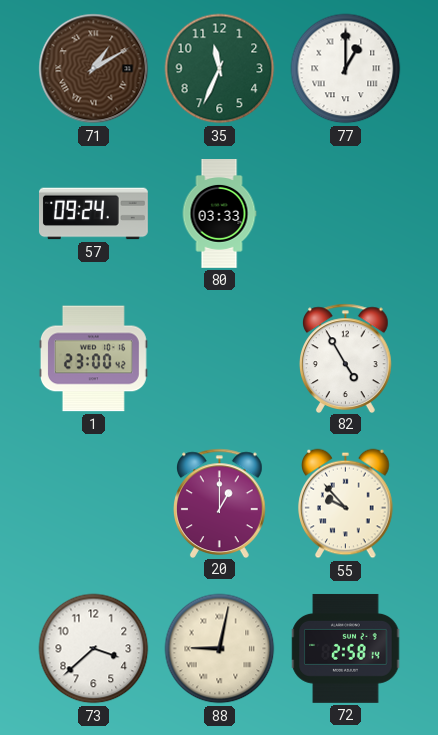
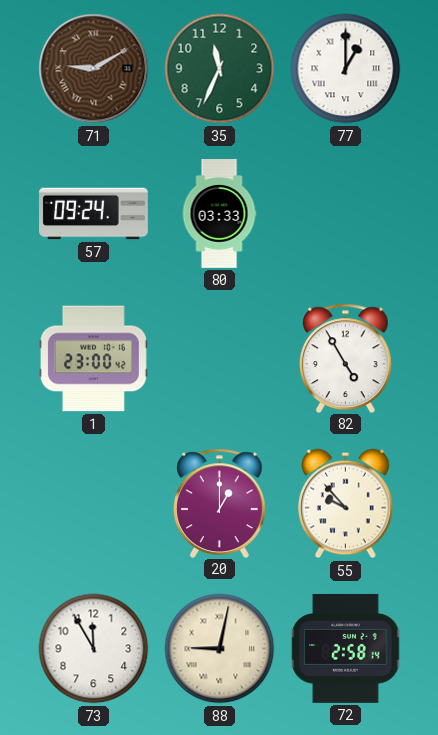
71: 1:10 -> 9:10 (94, 69)
73: 3:38 -> 11:55 (94, 649)
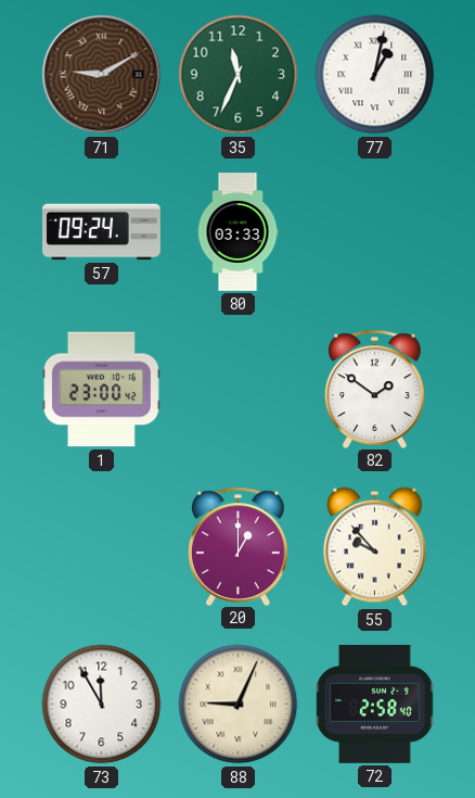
77: 1:00 -> 1:02 (375, 75)
82: 4:55 -> 1:51 (375, 389)
88: 9:02 -> 9:04 (239, 705)
72: 2:58:14 -> 2:58:40 (375, 704)
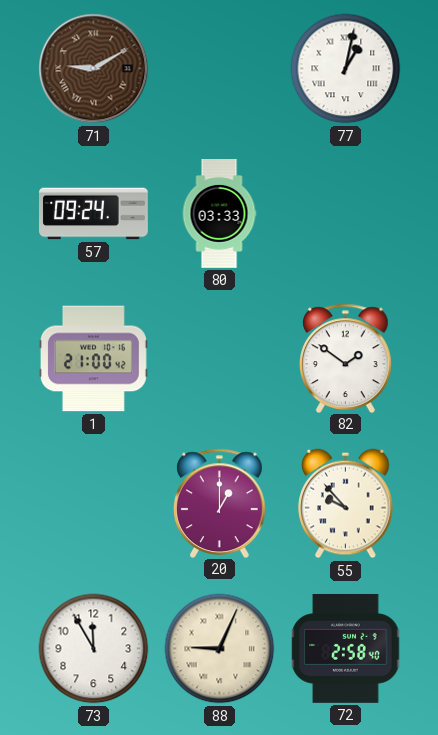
35: 11:34 -> none (239, 75)
1: 23:00 -> 21:00 (94, 359)
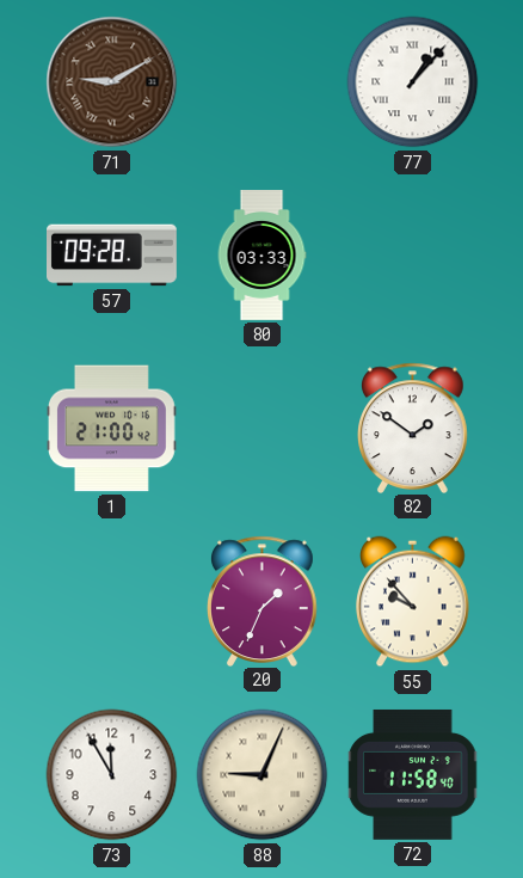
77: 1:02 -> 1:07 (413, 82)
57: 09:24 -> 09:28 (112, 256)
20: 1:00 -> 1:34 (263, 601)
72: 2:58 -> 11:58 (413, 774)
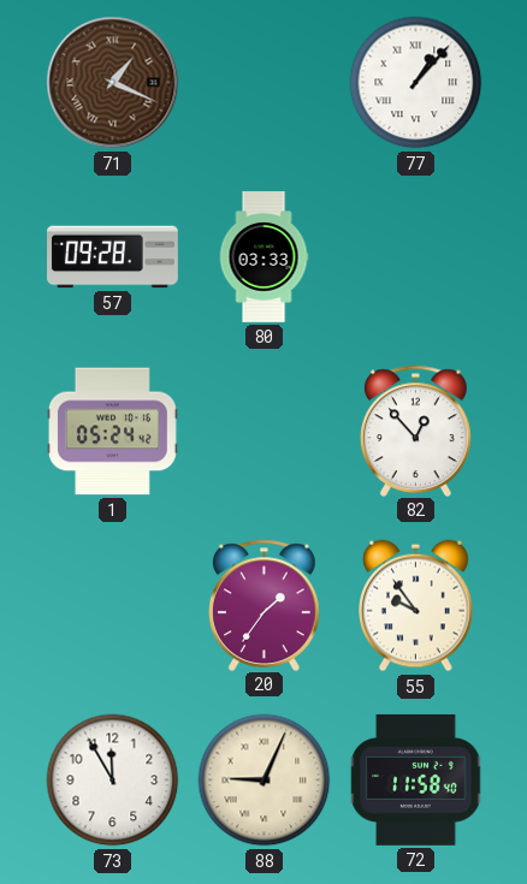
71: 9:10 -> 1:19 (113, 83)
1: 21:00 -> 05:24 (113, 432)
82: 1:51 -> 12:53 (416, 431)
20: 1:34 -> 1:36 (265, 605)
55: 9:53 -> 9:54 (416, 606)
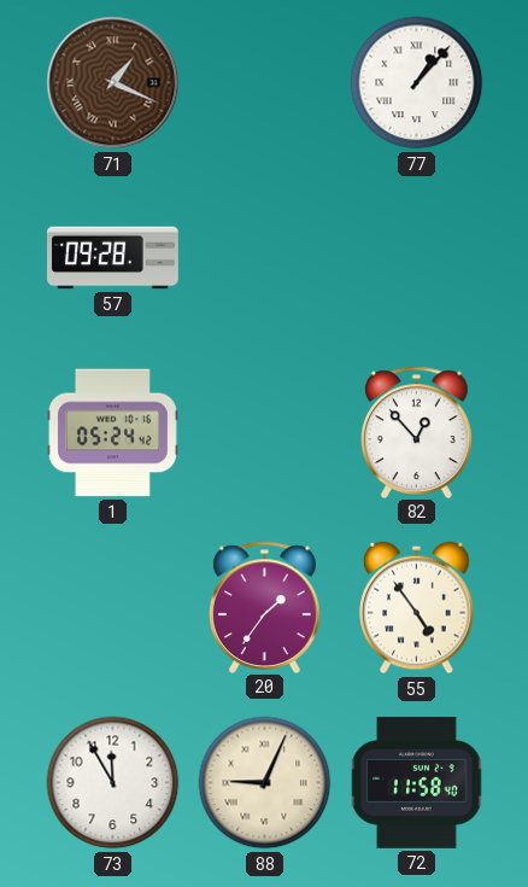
80: 03:33 -> none (263, 257)
55: 9:54 -> 4:54 (417, 608)
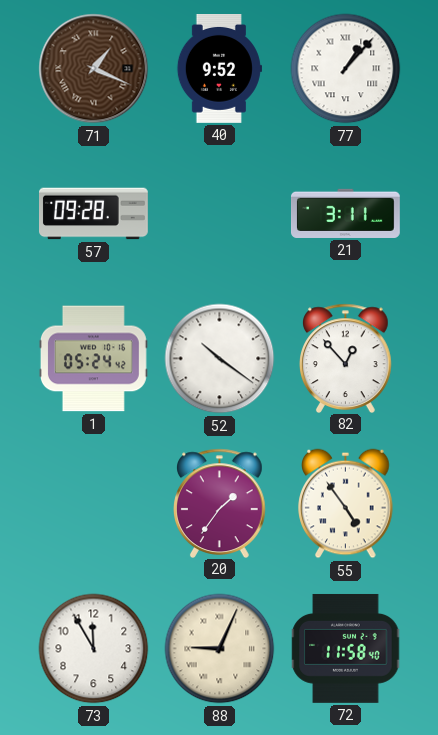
40: none -> 9:52 (219, 69)
21: none -> 3:11 (346, 213)
52: none -> 10:21 (220, 359)
